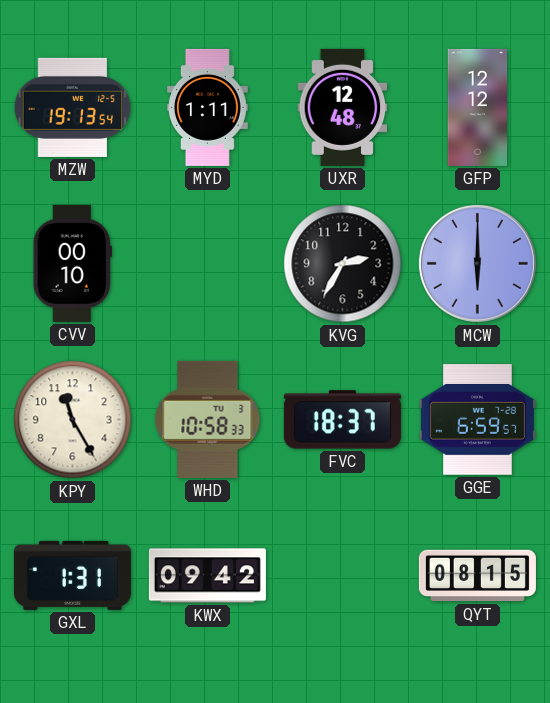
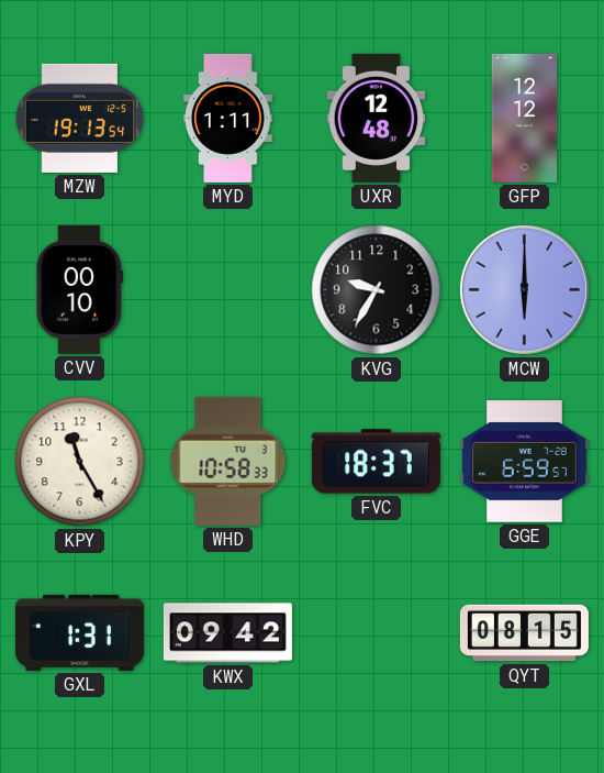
KVG: 2:35 -> 9:35 (377, 290)
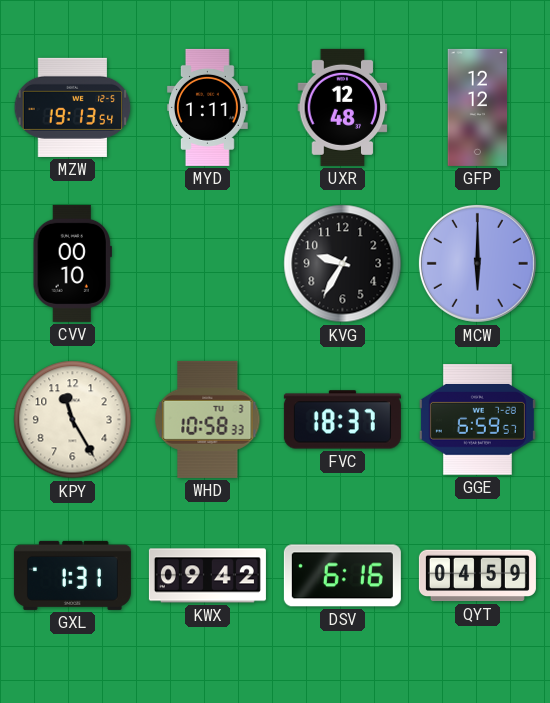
DSV: none -> 6:16 (342, 576)
QYT: 08:15 -> 04:59 (477, 576)
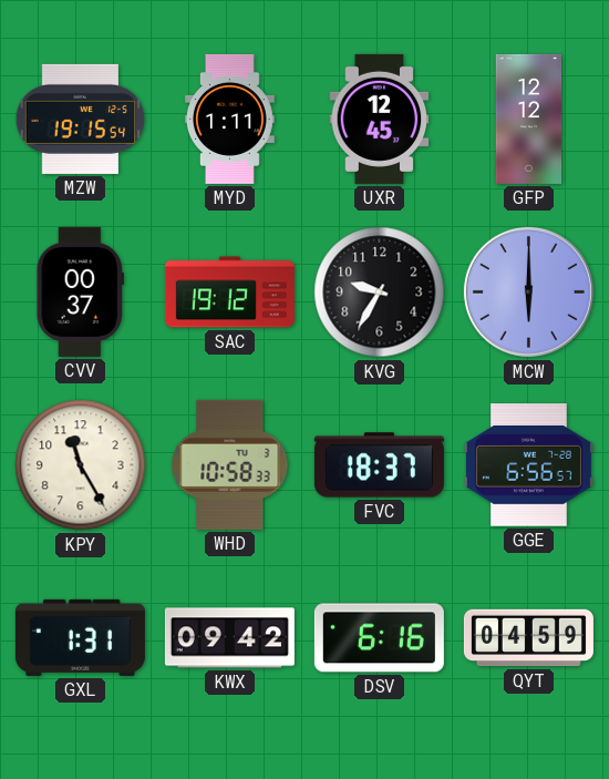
MZW: 19:13 -> 19:15 (81, 119)
UXR: 12:48 -> 12:45 (380, 119)
CVV: 00:10 -> 00:37 (80, 291)
SAC: none -> 19:12 (229, 293)
GGE: 6:59 -> 6:56 (528, 465)
